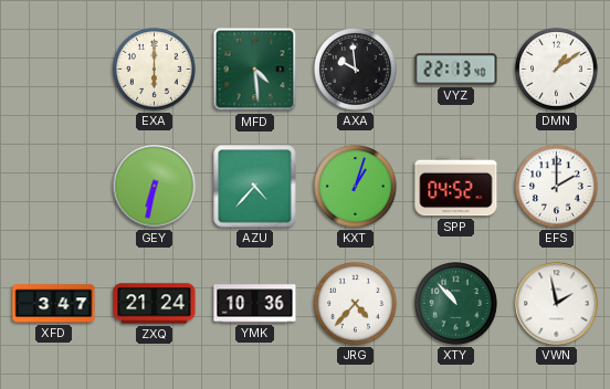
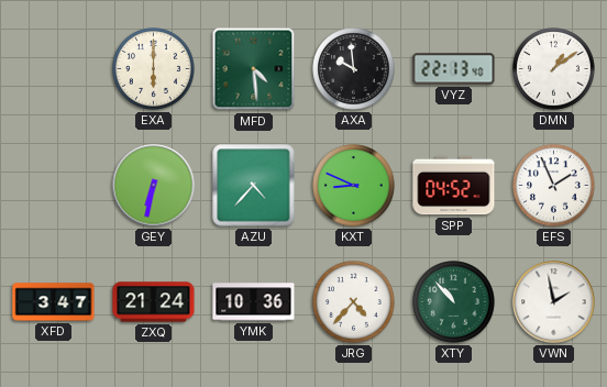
KXT: 1:03 -> 8:49 (354, 186)
EFS: 2:00 -> 1:56 (554, 186)
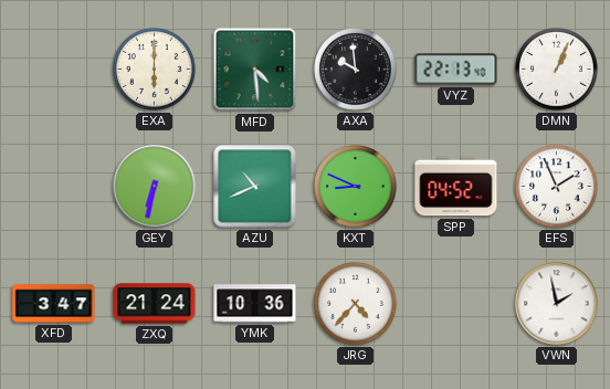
DMN: 1:09 -> 1:04 (557, 70)
AZU: 4:37 -> 10:41 (255, 187)
XTY: 10:53 -> none (454, 302)
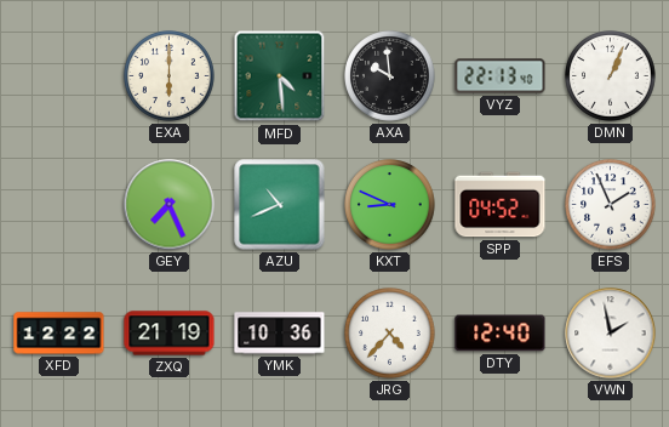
GEY: 6:32 -> 7:26 (170, 205)
XFD: 3:47 -> 12:22 (59, 334)
ZXQ: 21:24 -> 21:19 (170, 334)
DTY: none -> 12:40 (501, 334)
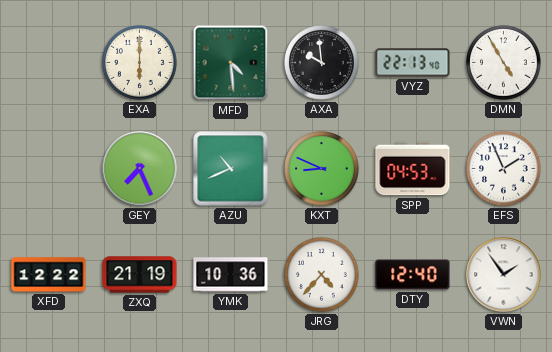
DMN: 1:04 -> 4:55 (504, 63)
SPP: 04:52 -> 04:53 (413, 169)
VWN: 1:58 -> 1:54 (504, 275)
